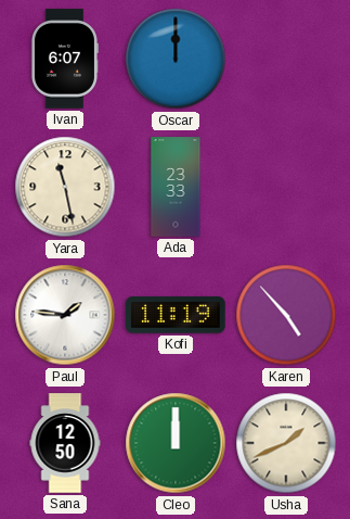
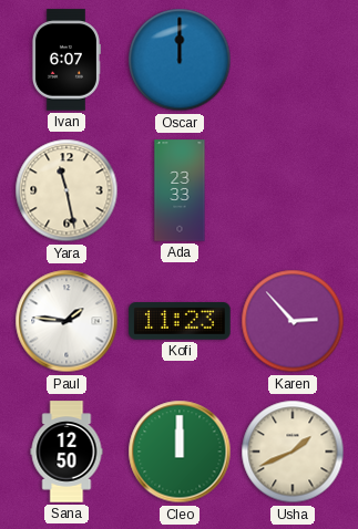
Kofi: 11:19 -> 11:23 (180, 321)
Karen: 4:53 -> 2:53 (293, 321)
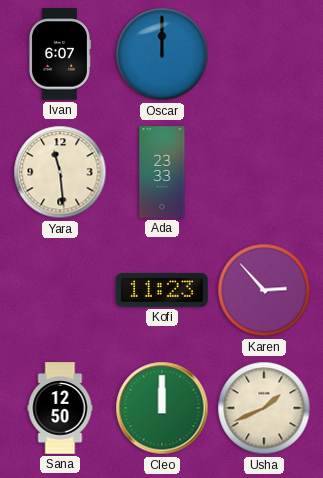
Yara: 11:28 -> 11:29 (60, 172)
Paul: 1:46 -> none (67, 321)
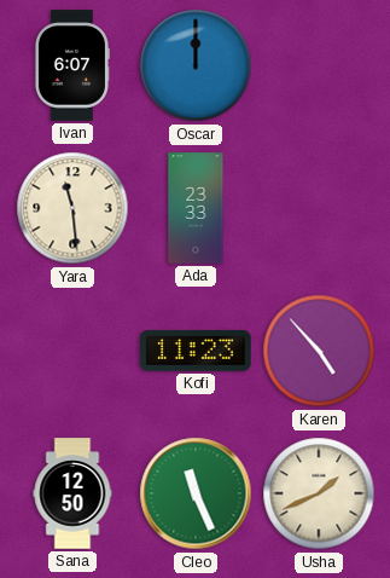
Karen: 2:53 -> 4:53 (319, 351)
Cleo: 12:00 -> 11:26 (196, 493)
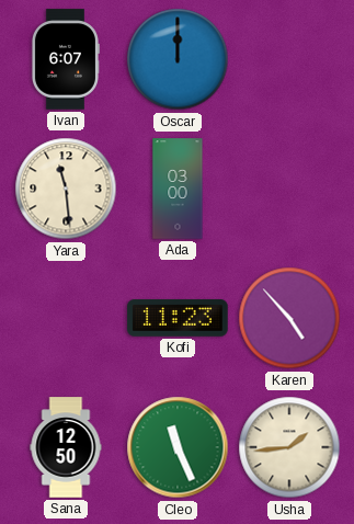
Ada: 23:33 -> 03:00 (178, 189)
Usha: 1:41 -> 1:44 (289, 447)
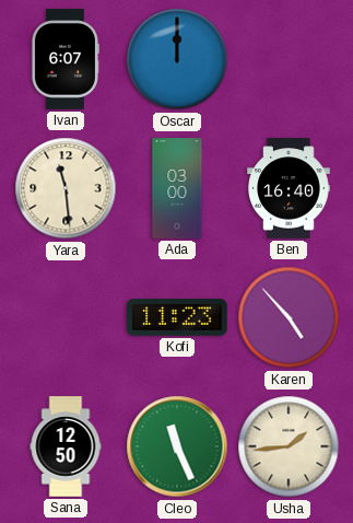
Ben: none -> 16:40 (289, 188)
